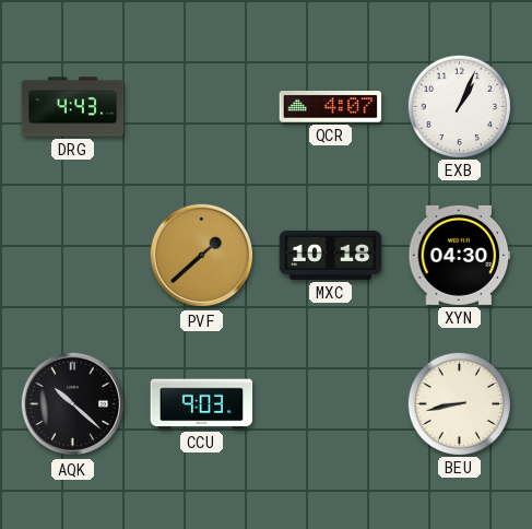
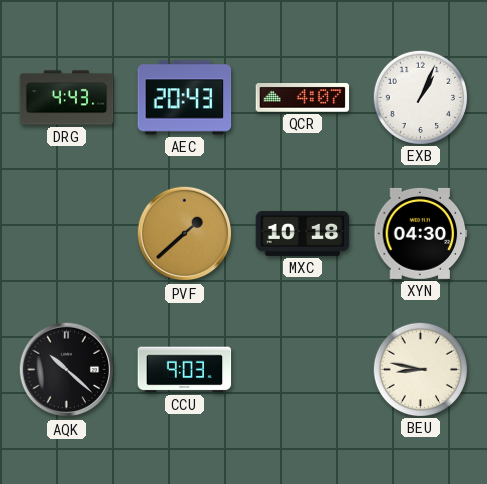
AEC: none -> 20:43 (185, 98)
BEU: 8:43 -> 8:47 (420, 369)
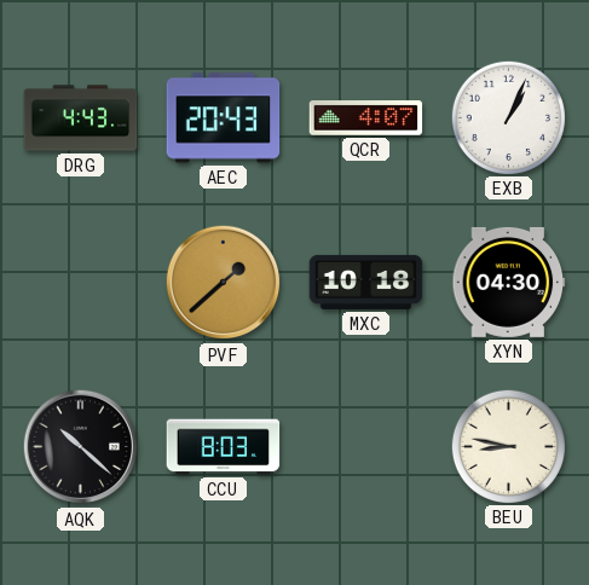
CCU: 9:03 -> 8:03 (224, 447)
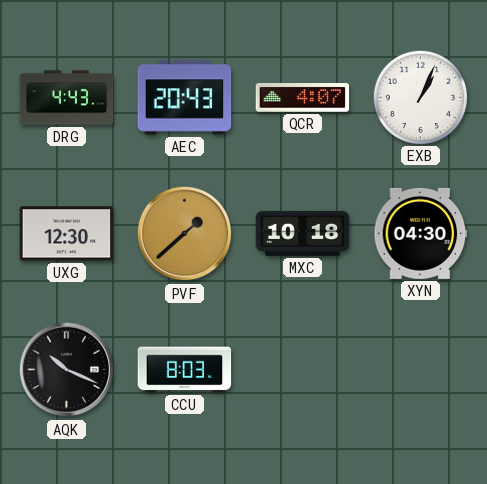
UXG: none -> 12:30 (67, 234)
AQK: 10:22 -> 10:19 (67, 370)
BEU: 8:47 -> none (508, 446)
